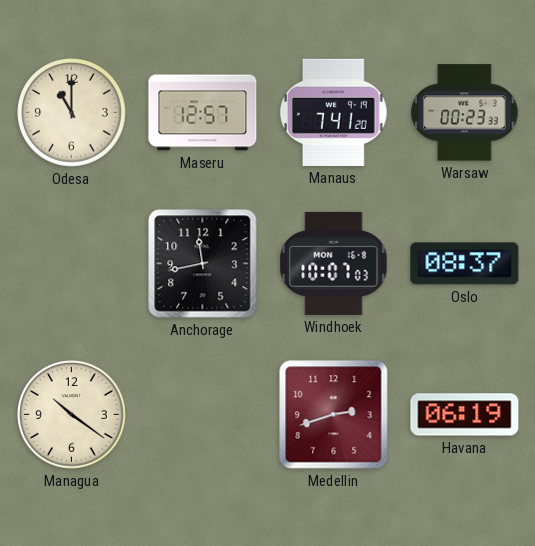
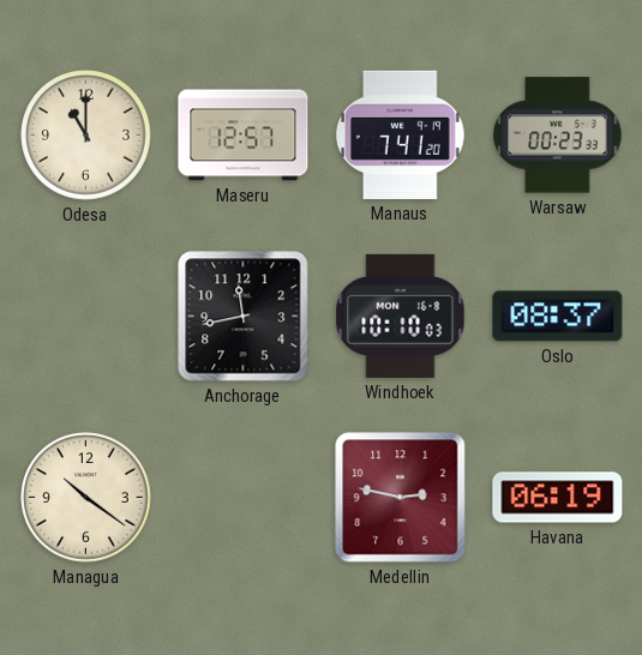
Windhoek: 10:07 -> 10:10 (401, 316)
Medellin: 2:42 -> 2:47 (401, 498)
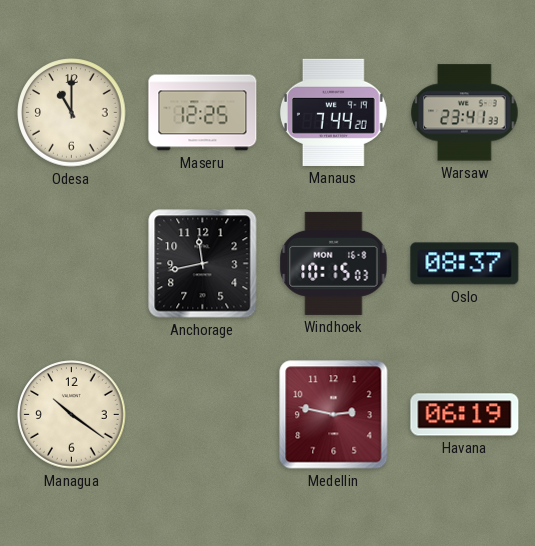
Maseru: 12:57 -> 12:25 (203, 113)
Manaus: 7:41 -> 7:44 (333, 112)
Warsaw: 00:23 -> 23:41 (465, 113)
Windhoek: 10:10 -> 10:15 (334, 263)
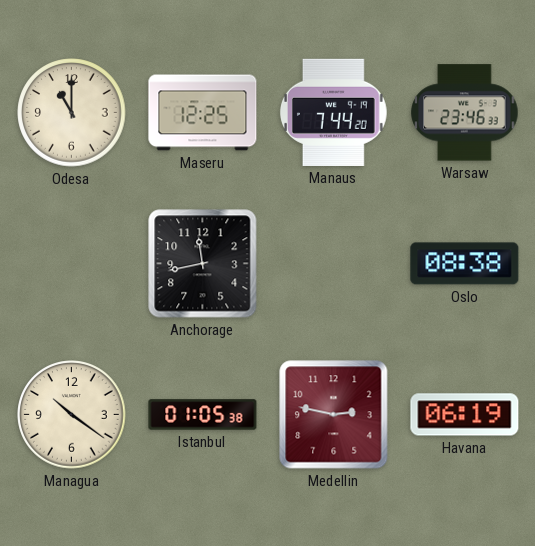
Warsaw: 23:41 -> 23:46 (465, 113)
Windhoek: 10:15 -> none (334, 263)
Oslo: 08:37 -> 08:38 (465, 264)
Istanbul: none -> 01:05 (203, 415)
